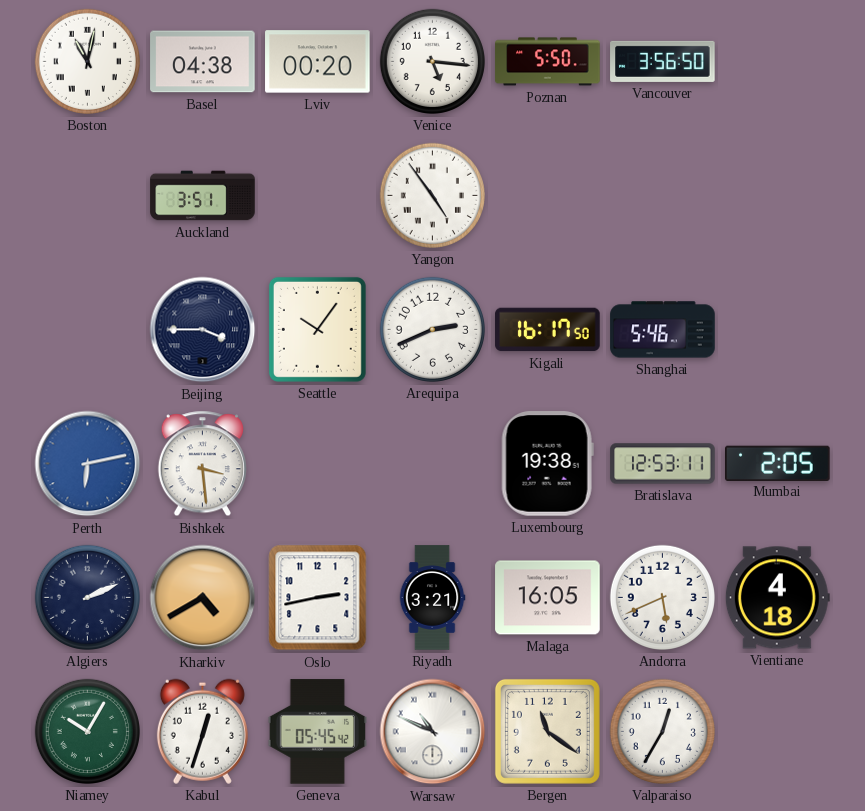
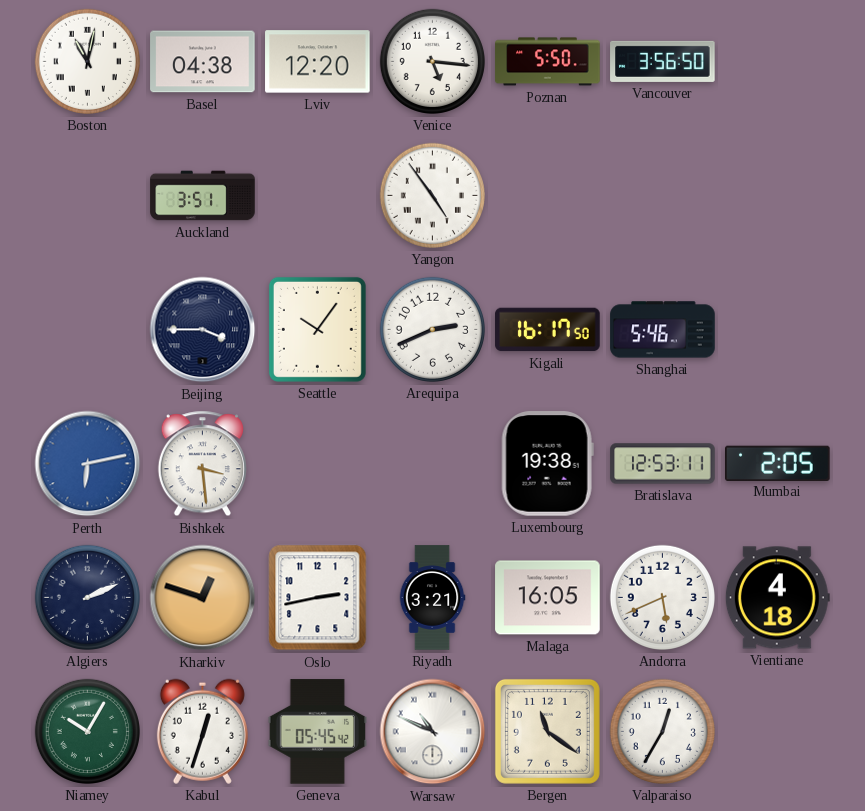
Lviv: 00:20 -> 12:20 (318, 62)
Kharkiv: 4:40 -> 12:48 (203, 598)
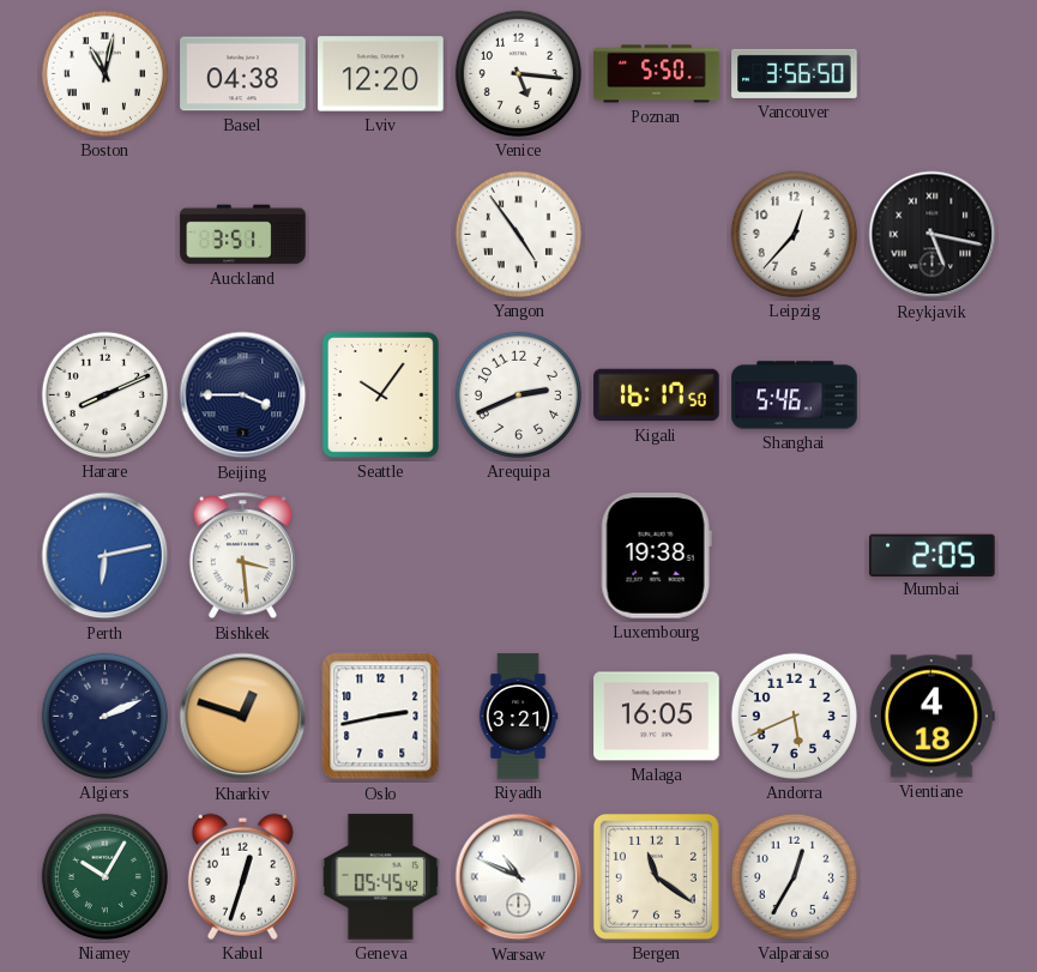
Leipzig: none -> 12:37 (794, 234)
Reykjavik: none -> 5:17 (933, 235)
Harare: none -> 8:11 (104, 394)
Bratislava: 12:53 -> none (663, 464)
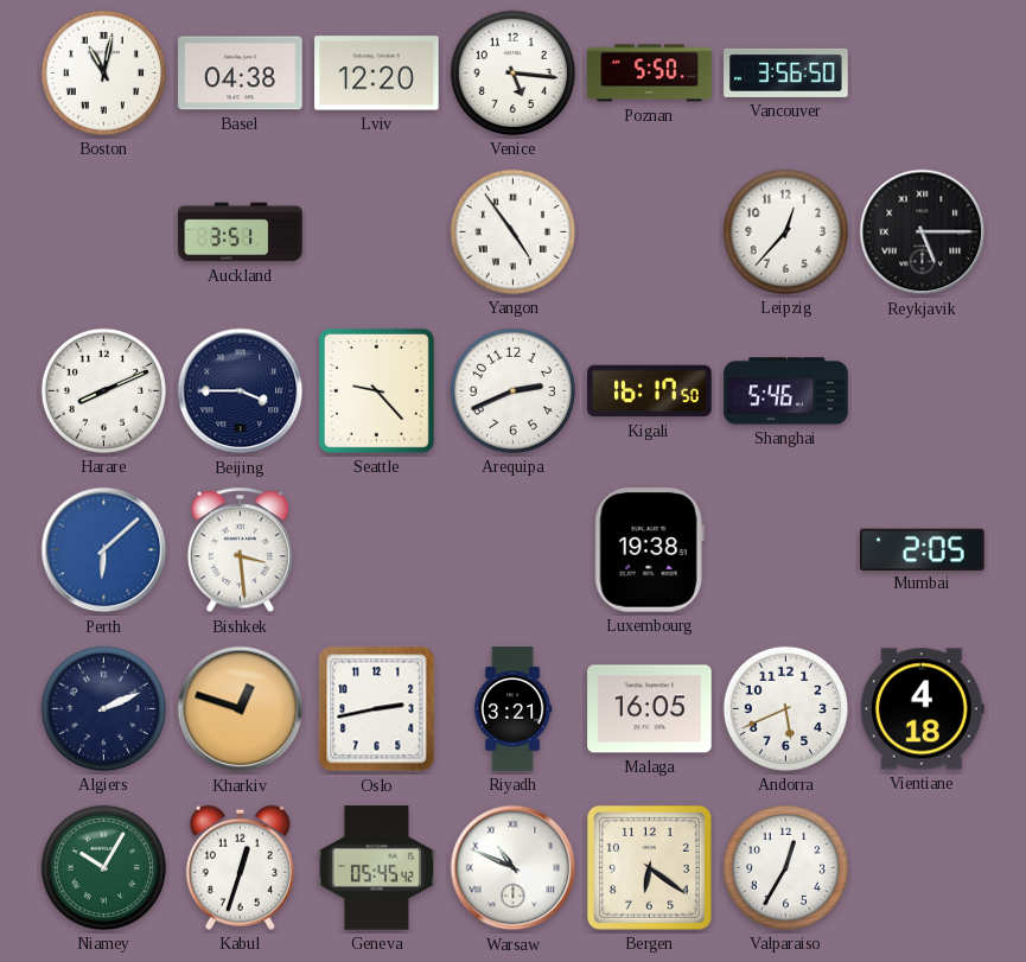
Reykjavik: 5:17 -> 5:15 (923, 232)
Seattle: 10:06 -> 9:23 (376, 390)
Perth: 6:13 -> 6:08 (104, 550)
Bergen: 11:21 -> 6:21 (649, 867)
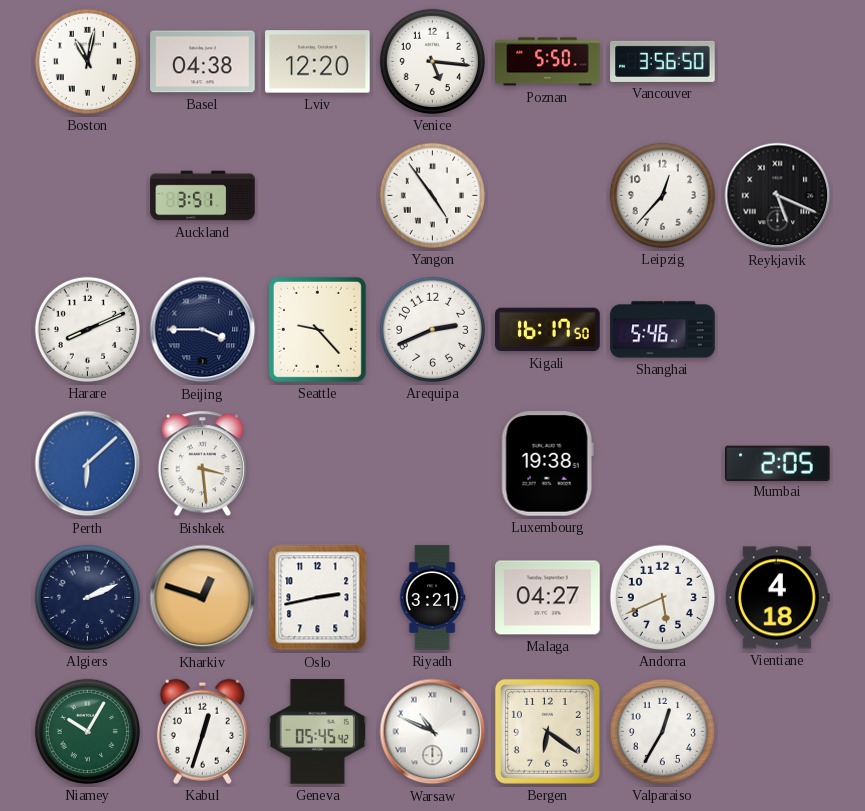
Reykjavik: 5:15 -> 5:19 (778, 196)
Malaga: 16:05 -> 04:27 (548, 598)
